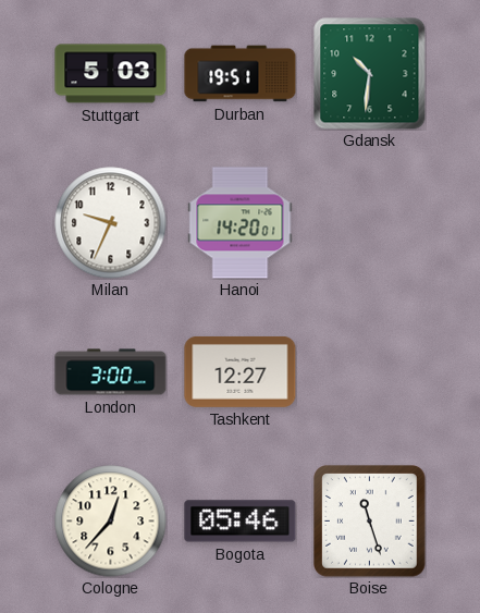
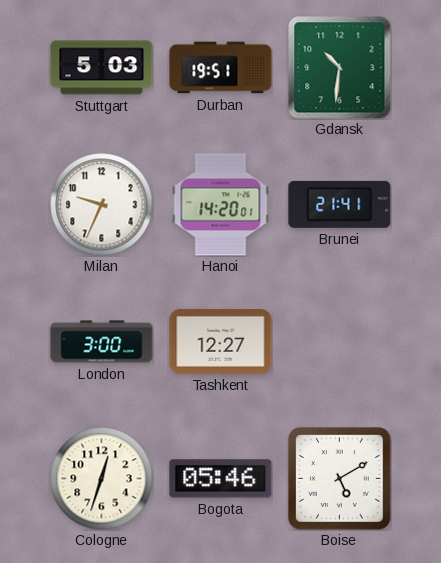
Brunei: none -> 21:41 (340, 204)
Cologne: 12:37 -> 12:33 (102, 479)
Boise: 11:27 -> 5:10 (340, 479)
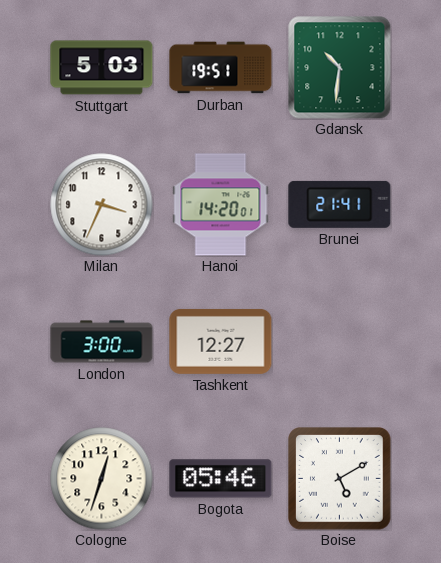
Milan: 9:34 -> 3:34 (102, 205)
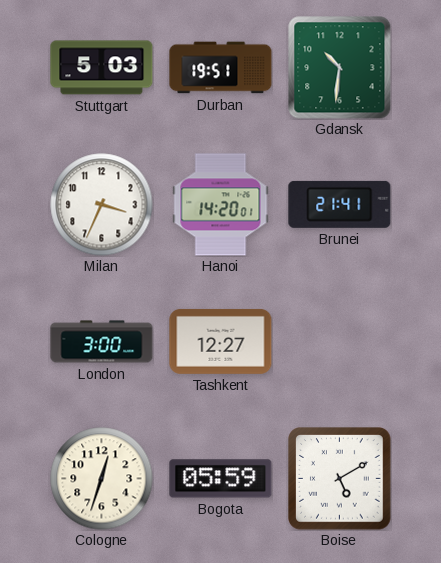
Bogota: 05:46 -> 05:59 (221, 479)
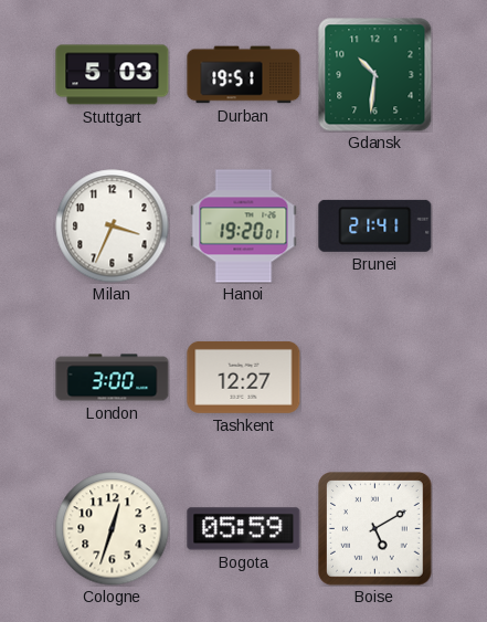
Hanoi: 14:20 -> 19:20 (244, 226)
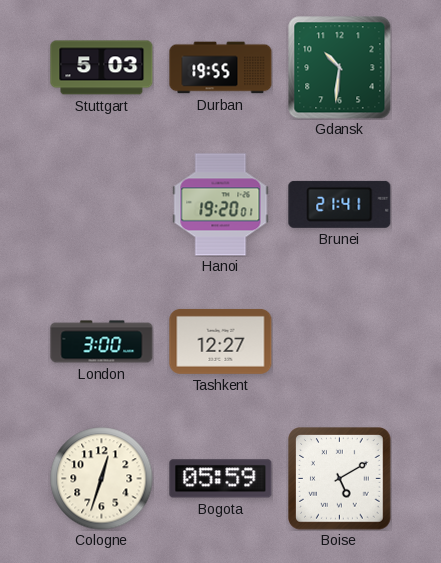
Durban: 19:51 -> 19:55 (221, 68)
Milan: 3:34 -> none (113, 226)
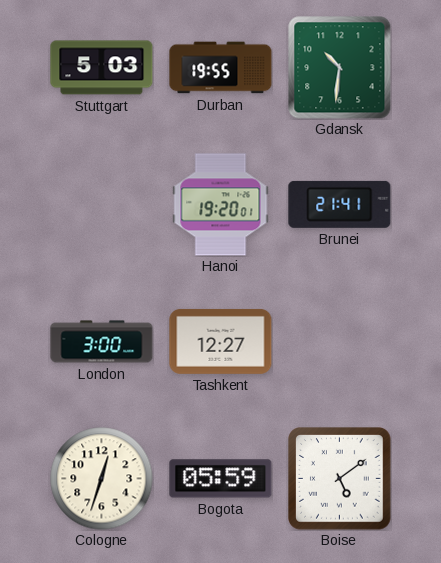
Boise: 5:10 -> 5:09 (340, 479)
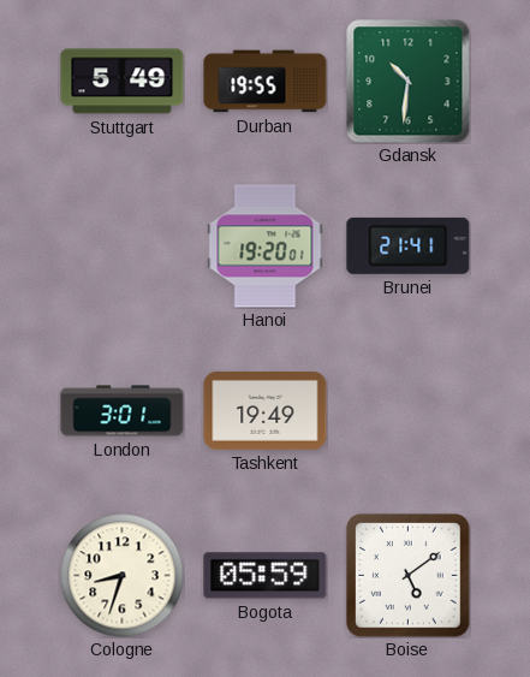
Stuttgart: 5:03 -> 5:49 (123, 82)
London: 3:00 -> 3:01 (123, 411)
Tashkent: 12:27 -> 19:49 (266, 410)
Cologne: 12:33 -> 8:33 (123, 576)
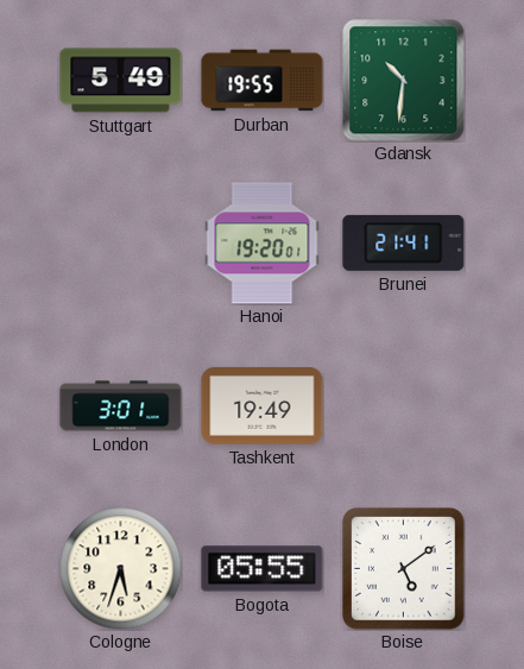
Cologne: 8:33 -> 5:33 (121, 569)
Bogota: 05:59 -> 05:55 (263, 569)
